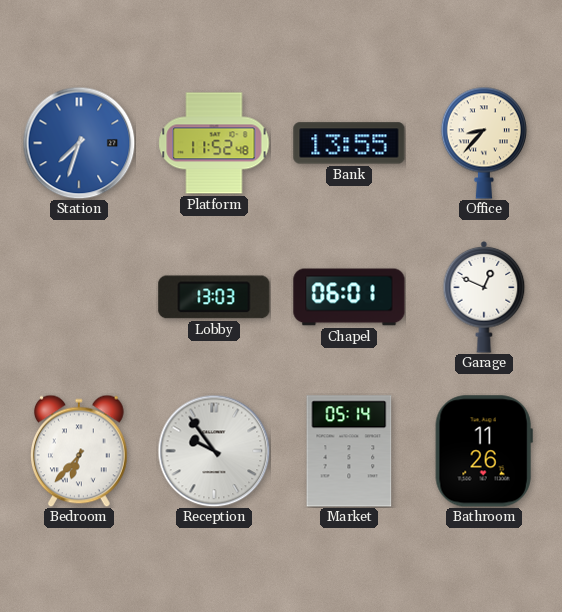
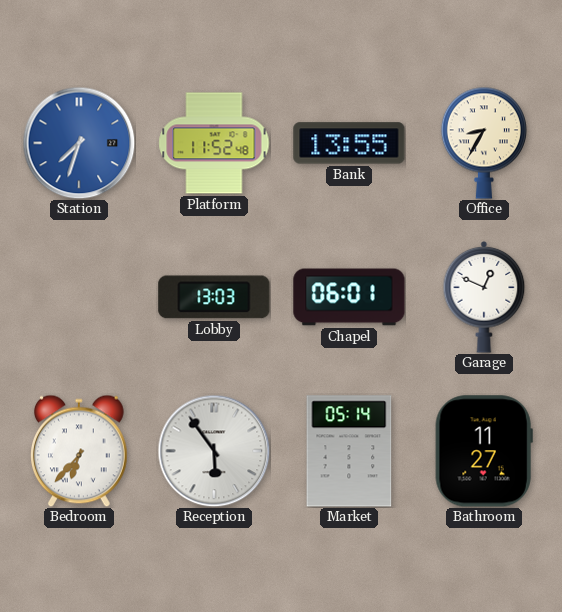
Office: 8:37 -> 8:35 (484, 143)
Reception: 9:54 -> 5:54 (214, 451)
Bathroom: 11:26 -> 11:27 (484, 451)
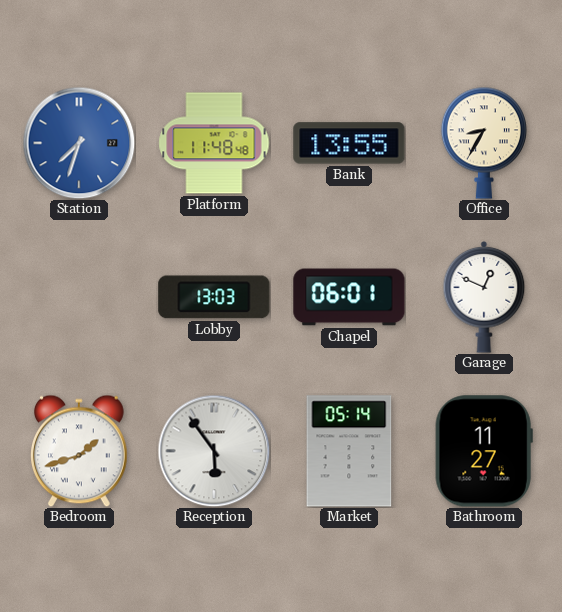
Platform: 11:52 -> 11:48 (214, 143)
Bedroom: 6:37 -> 1:42 (80, 451)
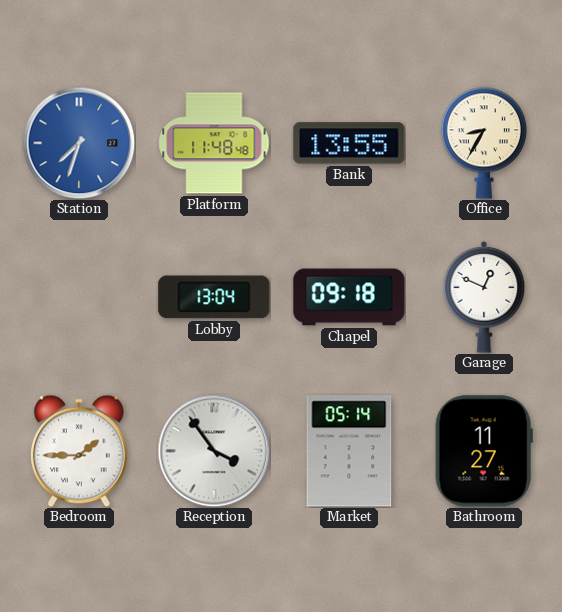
Lobby: 13:03 -> 13:04 (214, 297)
Chapel: 06:01 -> 09:18 (349, 297)
Bedroom: 1:42 -> 1:45 (80, 451)
Reception: 5:54 -> 3:54 (214, 451)
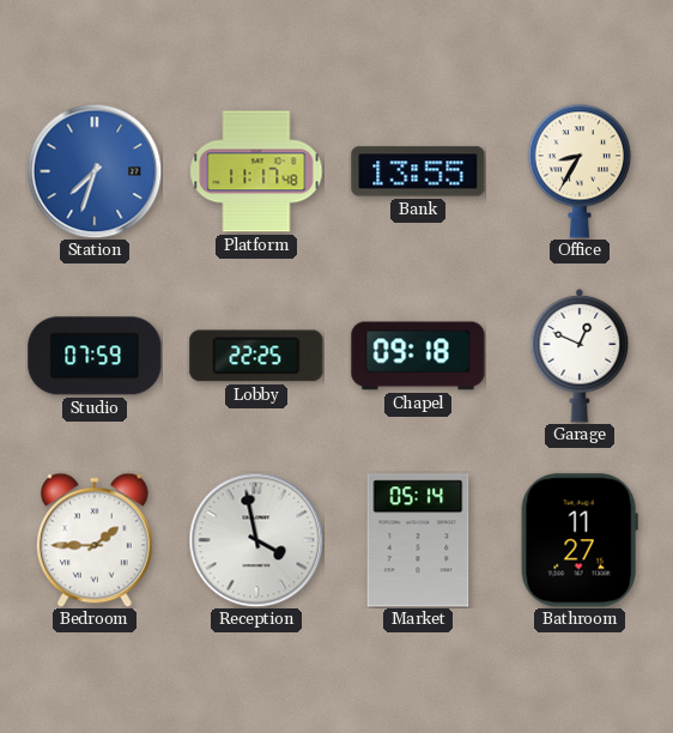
Platform: 11:48 -> 11:17 (256, 171)
Studio: none -> 07:59 (95, 356)
Lobby: 13:04 -> 22:25 (256, 356)
Reception: 3:54 -> 3:58 (256, 540)
